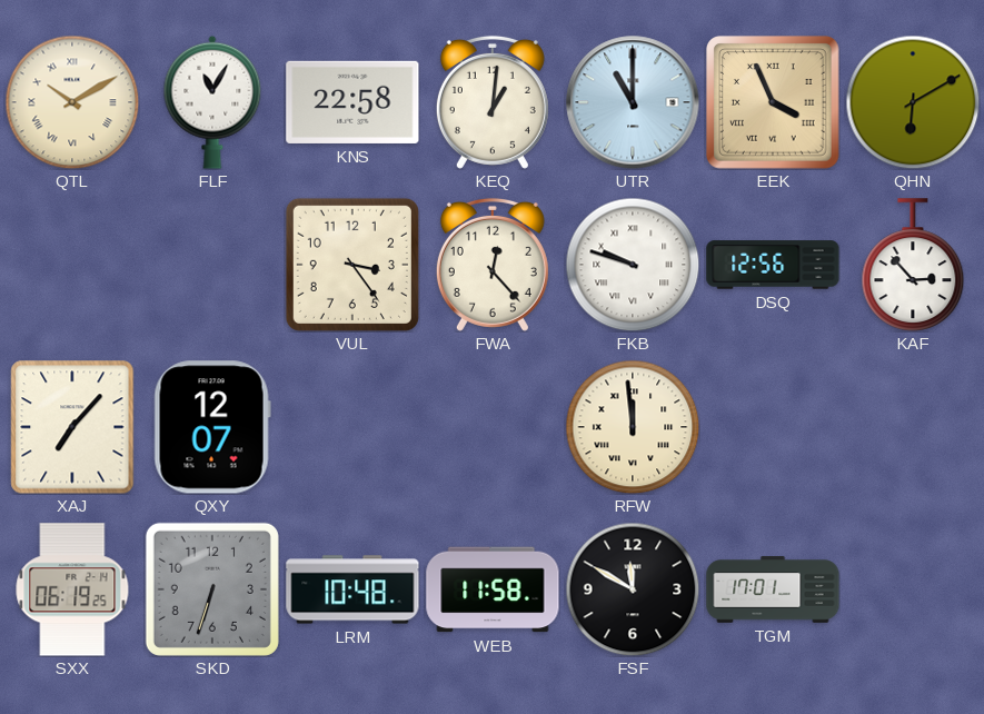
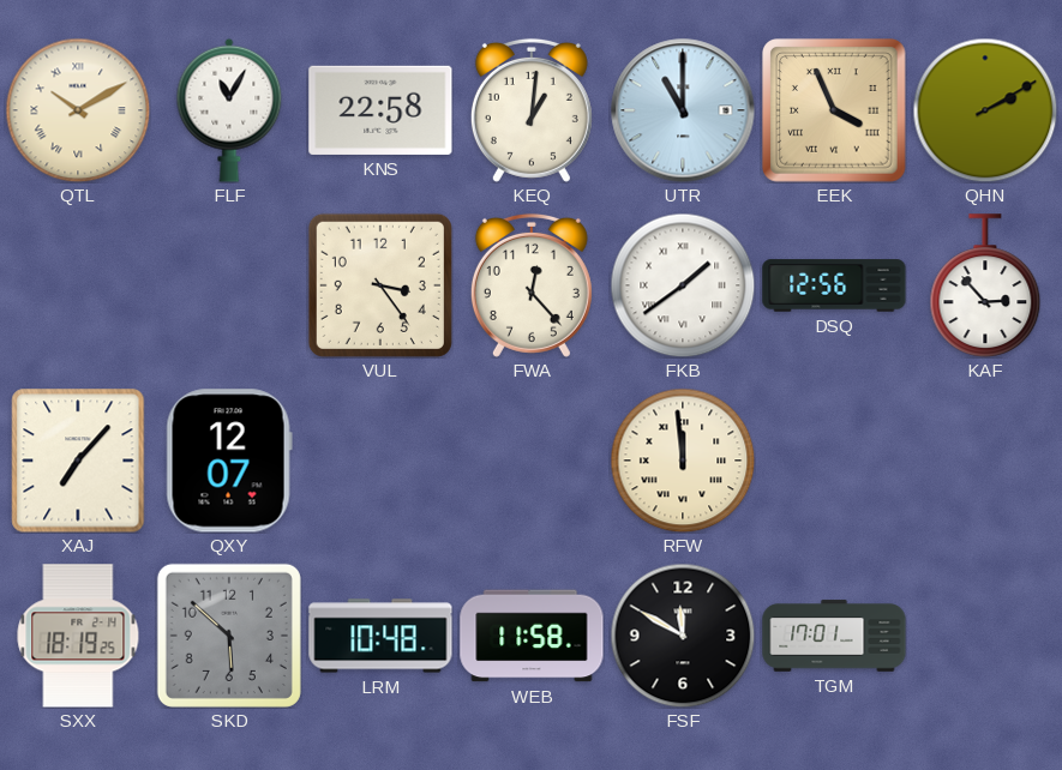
QHN: 6:10 -> 2:10 (985, 110)
FKB: 9:48 -> 1:39 (683, 285)
SXX: 06:19 -> 18:19 (78, 636)
SKD: 6:33 -> 5:52 (229, 636)
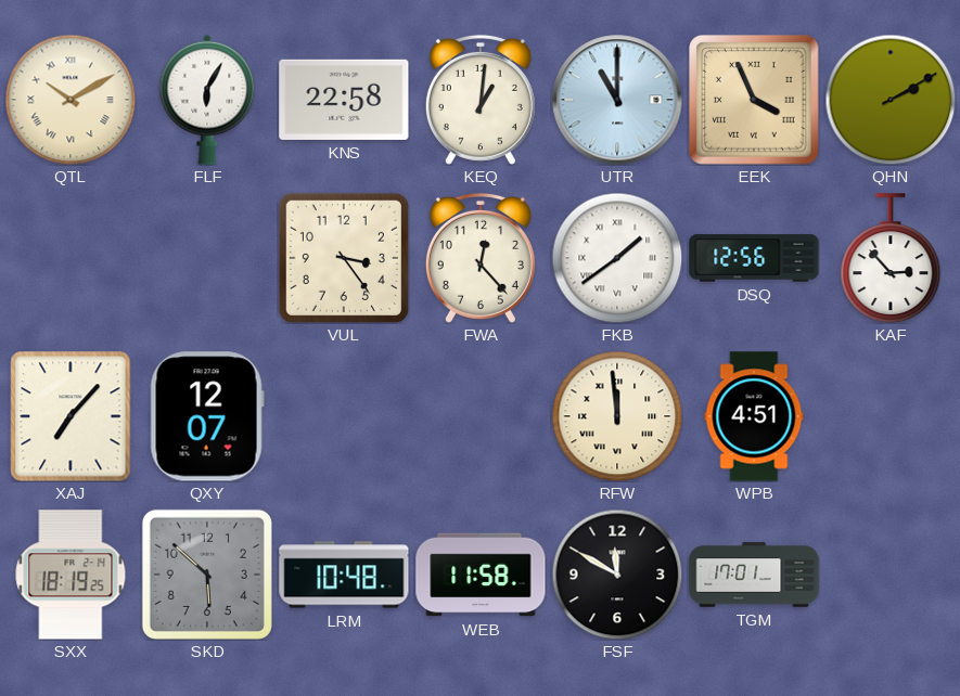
FLF: 11:05 -> 6:05 (207, 100)
WPB: none -> 4:51 (754, 416)
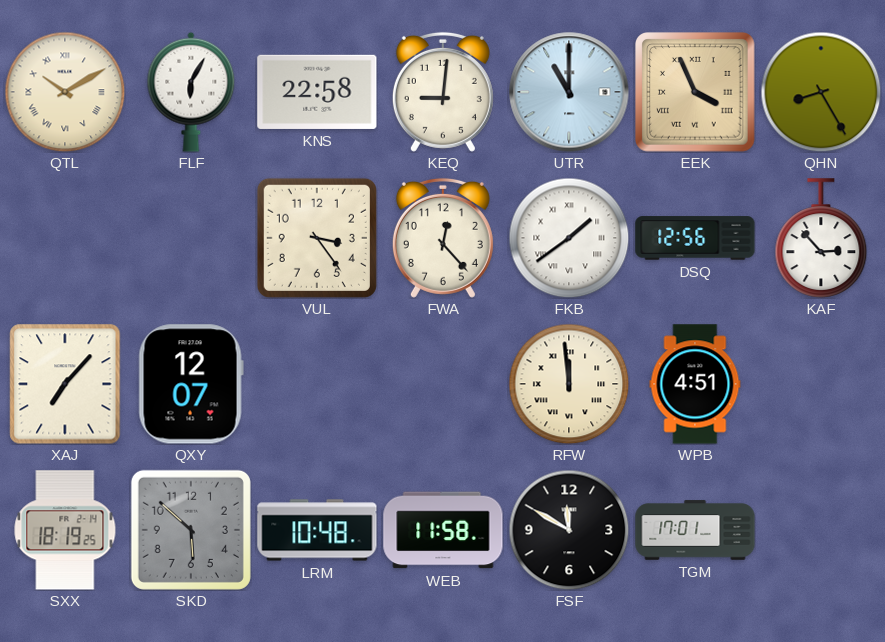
KEQ: 1:01 -> 9:01 (443, 92)
QHN: 2:10 -> 8:25 (821, 92)
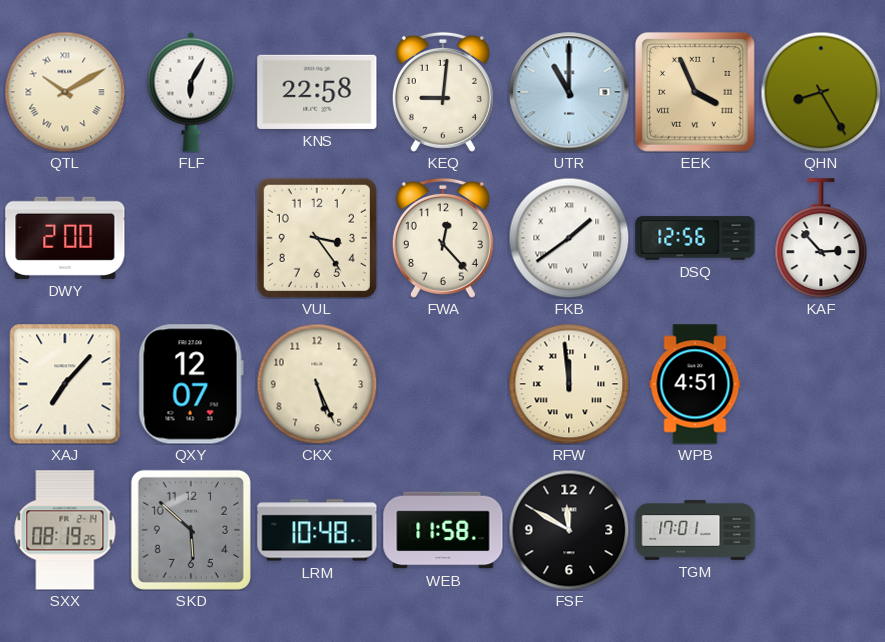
DWY: none -> 2:00 (65, 238)
CKX: none -> 5:26 (317, 384)
SXX: 18:19 -> 08:19 (65, 530)
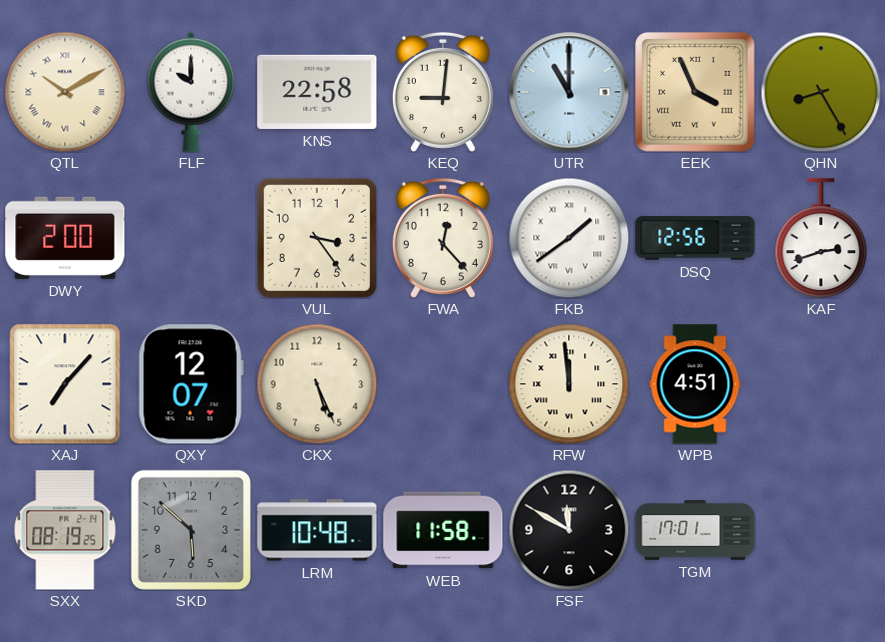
FLF: 6:05 -> 10:00 (191, 92)
KAF: 2:53 -> 2:42 (821, 238)
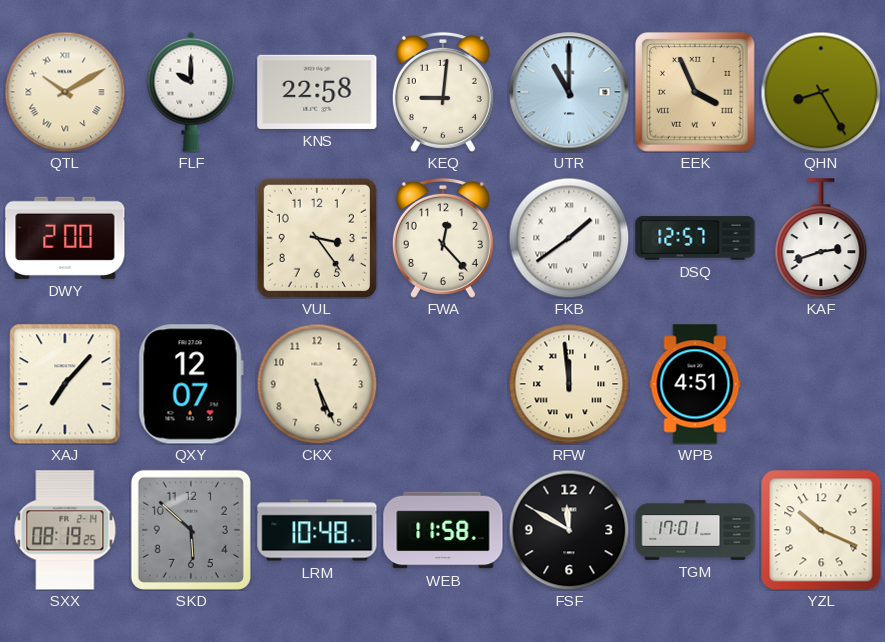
DSQ: 12:56 -> 12:57 (695, 238)
YZL: none -> 10:19 (821, 530)
